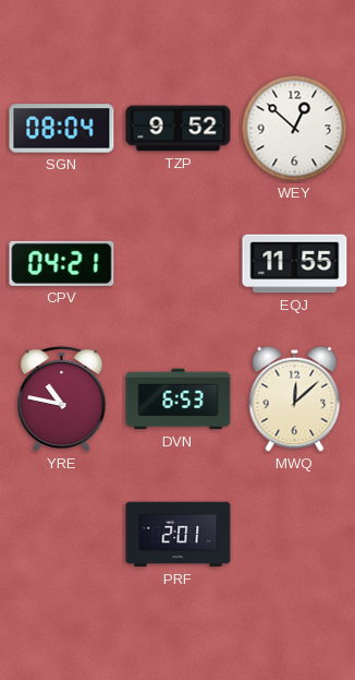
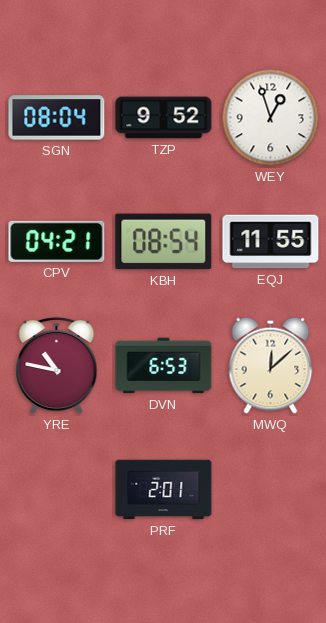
WEY: 12:52 -> 12:57 (271, 118)
KBH: none -> 08:54 (164, 242)
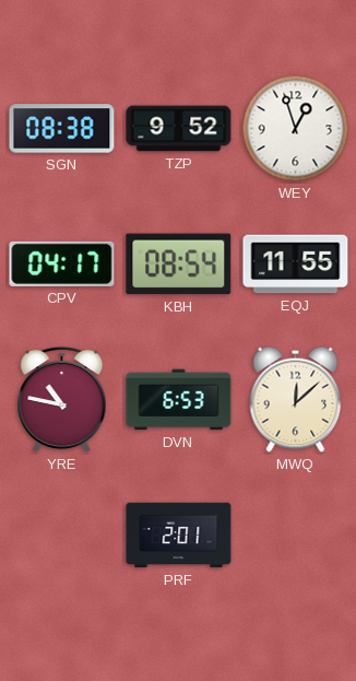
SGN: 08:04 -> 08:38 (62, 129)
CPV: 04:21 -> 04:17 (62, 263)
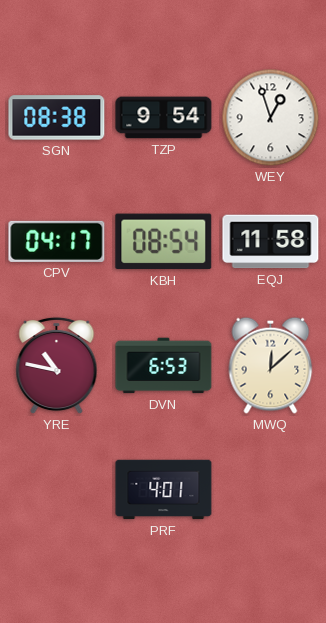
TZP: 9:52 -> 9:54 (164, 118)
EQJ: 11:55 -> 11:58 (271, 242)
PRF: 2:01 -> 4:01 (164, 490)
